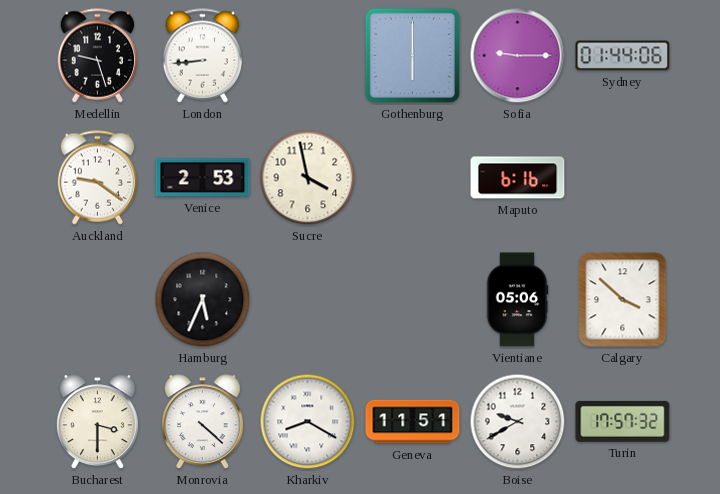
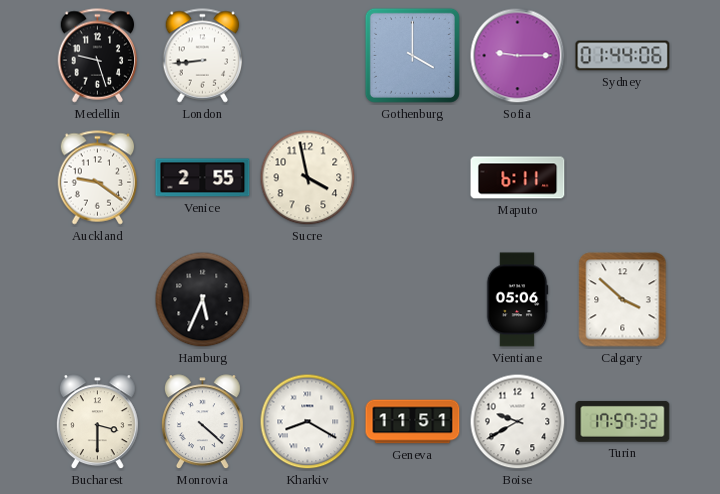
Gothenburg: 6:00 -> 4:00 (412, 55)
Venice: 2:53 -> 2:55 (203, 178)
Maputo: 6:16 -> 6:11 (518, 178)
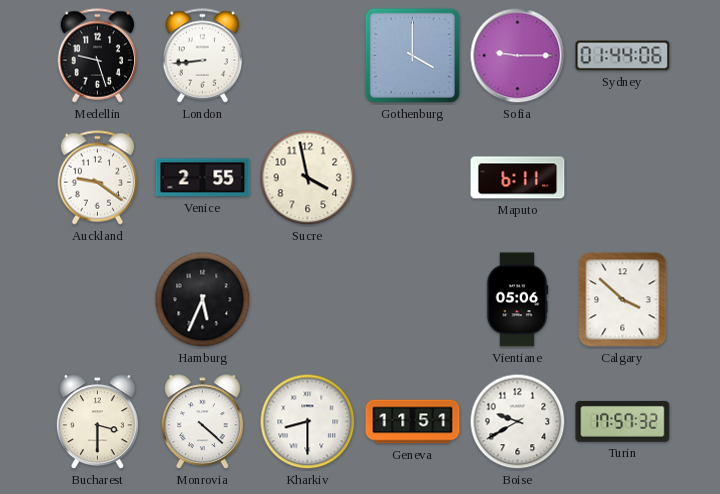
Kharkiv: 8:20 -> 8:30 (308, 422)
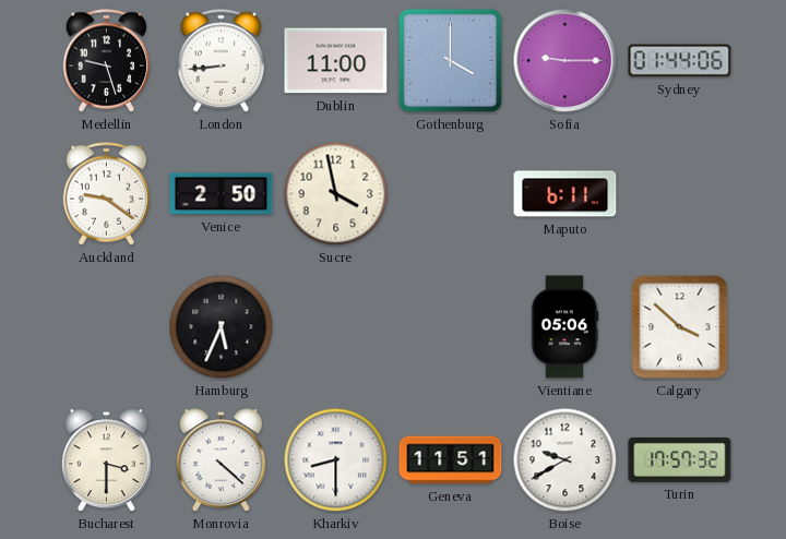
Dublin: none -> 11:00 (336, 61)
Venice: 2:55 -> 2:50 (222, 194)
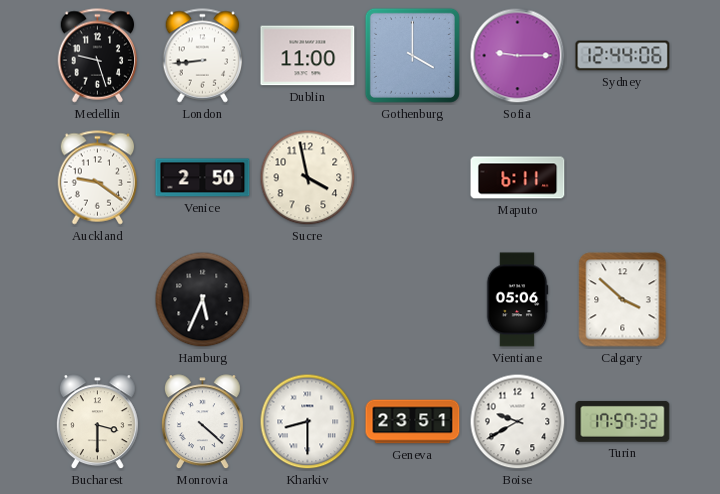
Sydney: 01:44 -> 12:44 (623, 56)
Geneva: 11:51 -> 23:51 (413, 422)
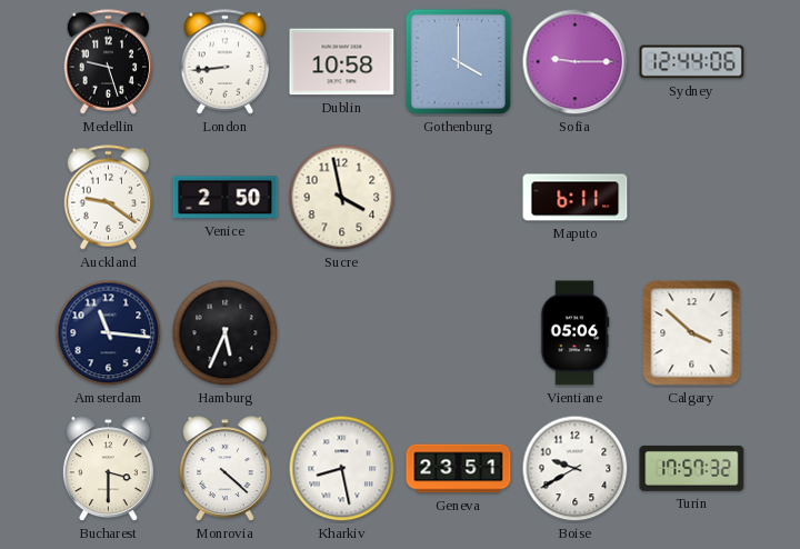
Dublin: 11:00 -> 10:58 (342, 62)
Amsterdam: none -> 11:16 (109, 333)
Kharkiv: 8:30 -> 8:28 (342, 469)
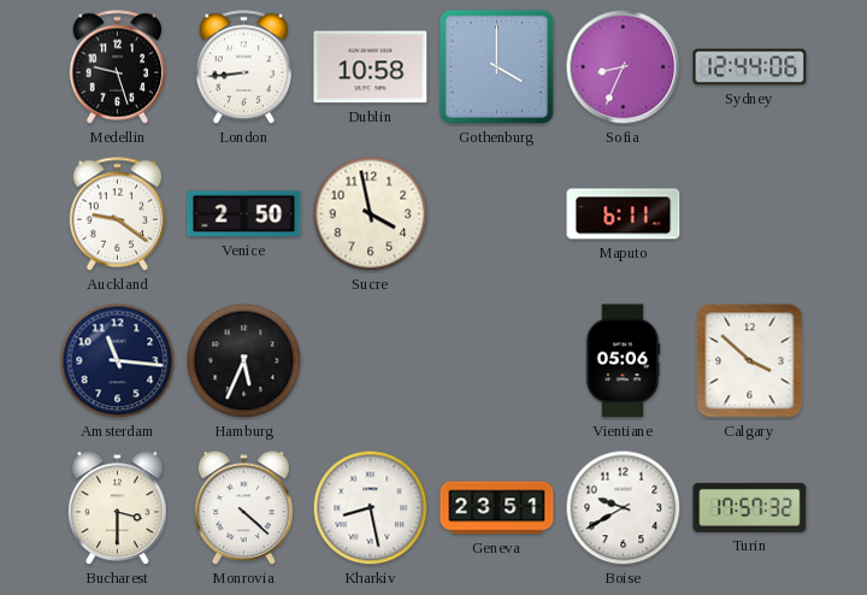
Sofia: 9:15 -> 8:34 (624, 67)
